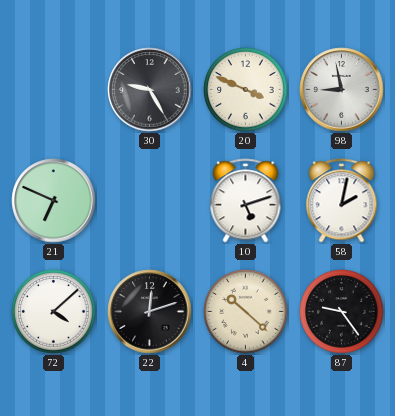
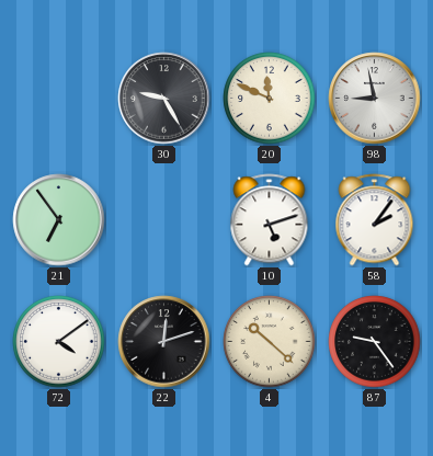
20: 3:49 -> 11:49 (270, 99)
21: 6:49 -> 6:54 (59, 220)
58: 2:02 -> 2:06 (375, 220)
72: 4:08 -> 4:09 (59, 342)
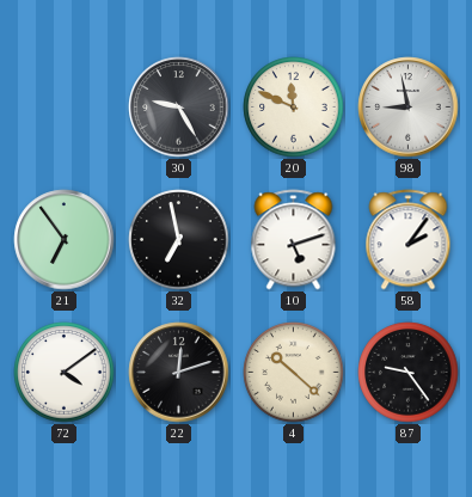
32: none -> 6:58 (179, 240)
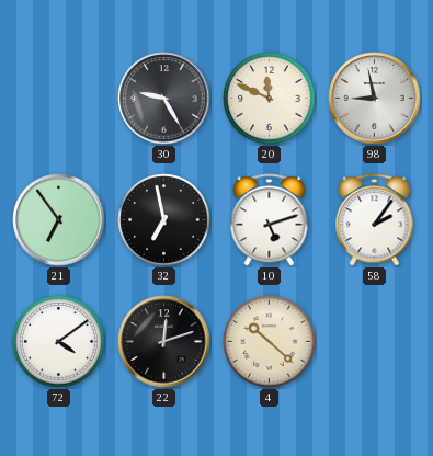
87: 9:24 -> none (409, 373)
